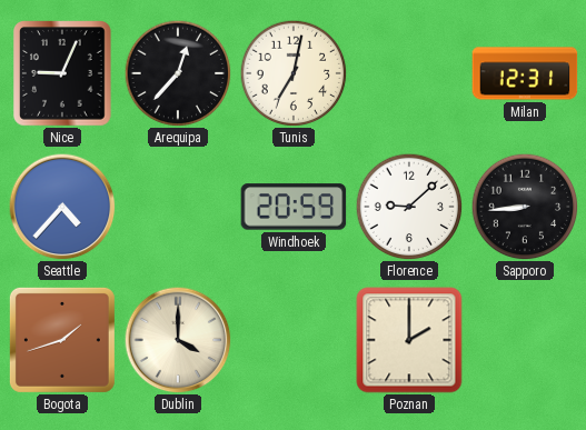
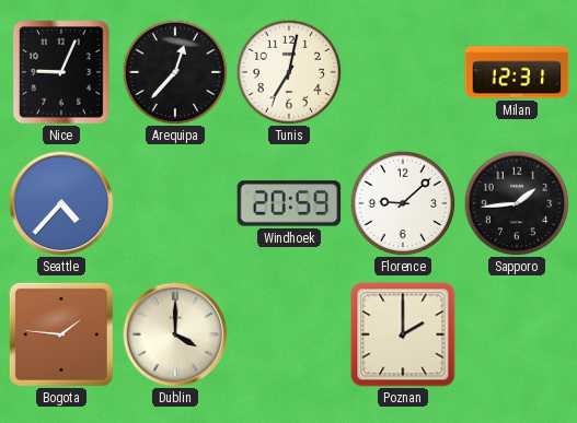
Sapporo: 8:44 -> 1:44 (517, 203)
Bogota: 1:42 -> 1:46 (61, 334)
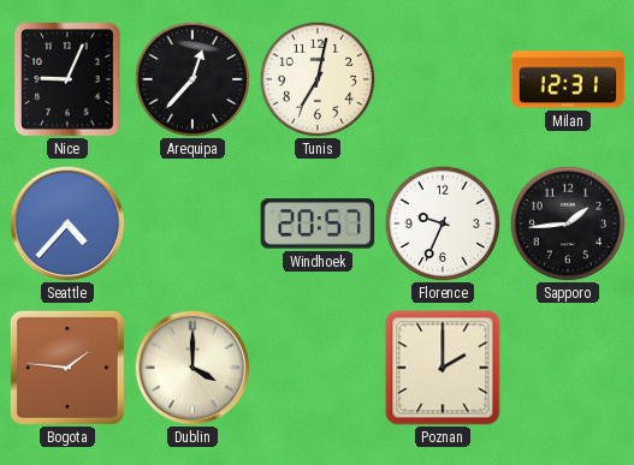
Windhoek: 20:59 -> 20:57 (318, 223)
Florence: 9:08 -> 9:34 (443, 223)
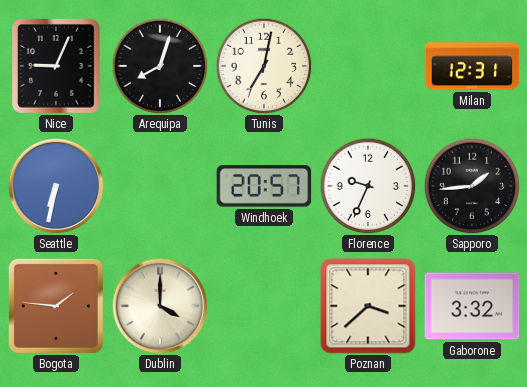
Arequipa: 12:37 -> 8:03 (160, 66)
Seattle: 4:37 -> 6:32 (56, 186)
Poznan: 2:00 -> 3:38 (368, 306)
Gaborone: none -> 3:32 (472, 306)
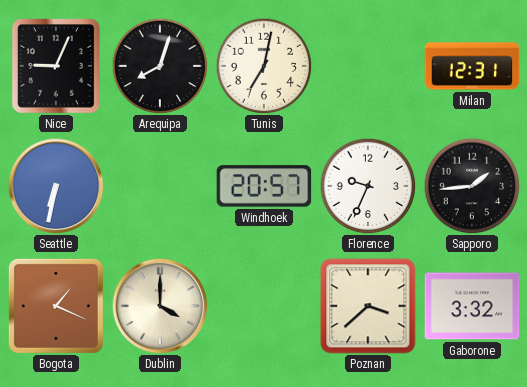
Bogota: 1:46 -> 1:19 (56, 306)
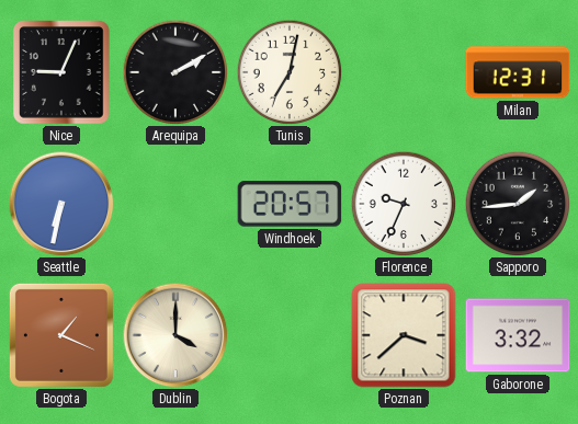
Arequipa: 8:03 -> 2:10 (175, 72)
